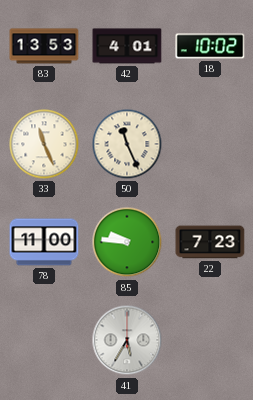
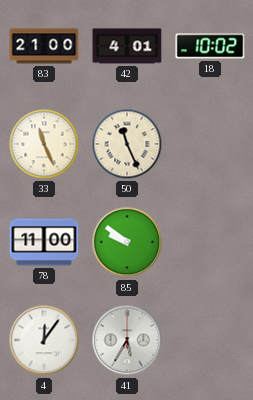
83: 13:53 -> 21:00 (44, 46)
85: 9:46 -> 9:51 (127, 242)
22: 7:23 -> none (210, 242)
4: none -> 12:06 (44, 340)
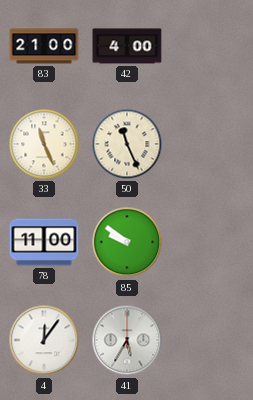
42: 4:01 -> 4:00 (127, 46)
18: 10:02 -> none (210, 46)
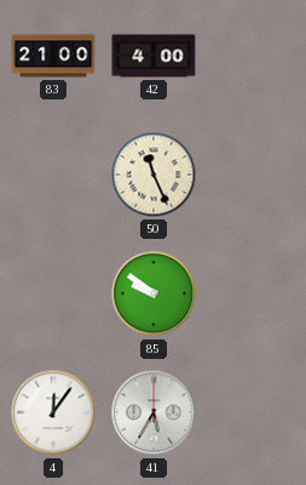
33: 11:26 -> none (44, 144)
78: 11:00 -> none (44, 242)
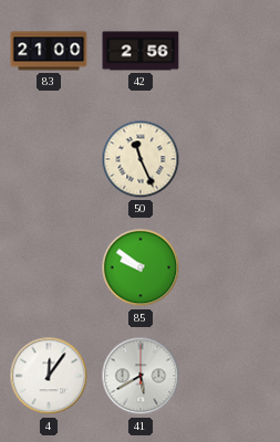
42: 4:00 -> 2:56 (141, 51)
41: 5:35 -> 5:40 (141, 376)
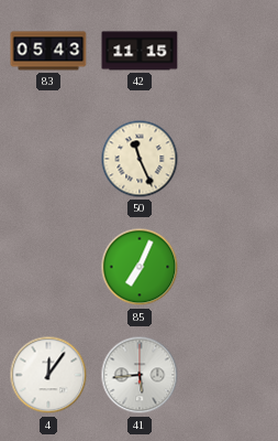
83: 21:00 -> 05:43 (48, 51)
42: 2:56 -> 11:15 (140, 51)
85: 9:51 -> 7:04 (140, 267)
41: 5:40 -> 5:44 (140, 375)
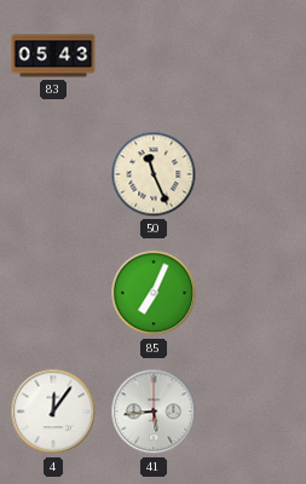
42: 11:15 -> none (140, 51)
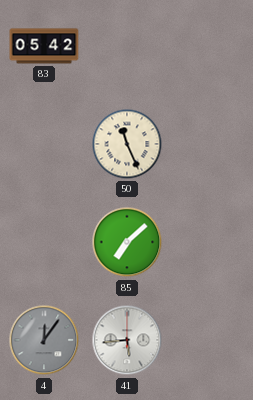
83: 05:43 -> 05:42 (44, 46)
85: 7:04 -> 7:08 (127, 242)
4 dial: white -> grey (44, 340)
